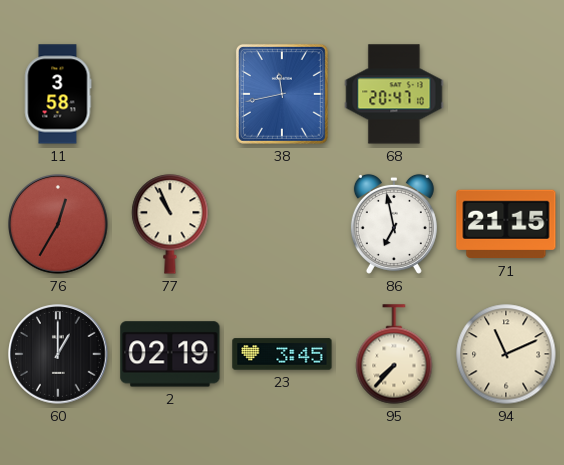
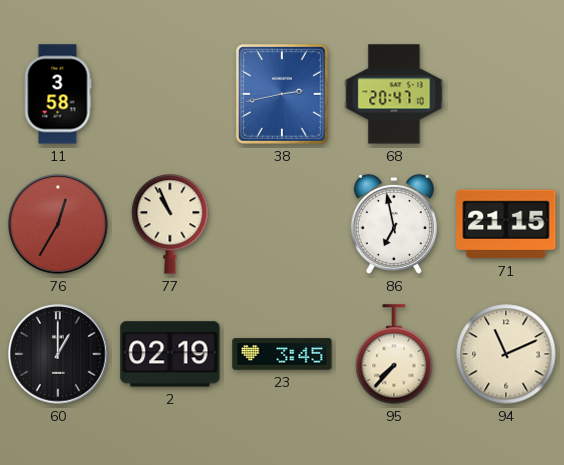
38: 11:43 -> 2:43 (282, 94)
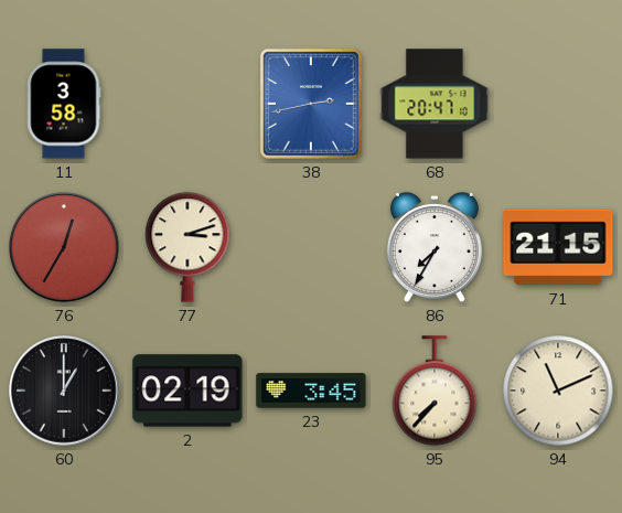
77: 10:56 -> 3:12 (187, 247)
86: 6:58 -> 7:35 (435, 247)
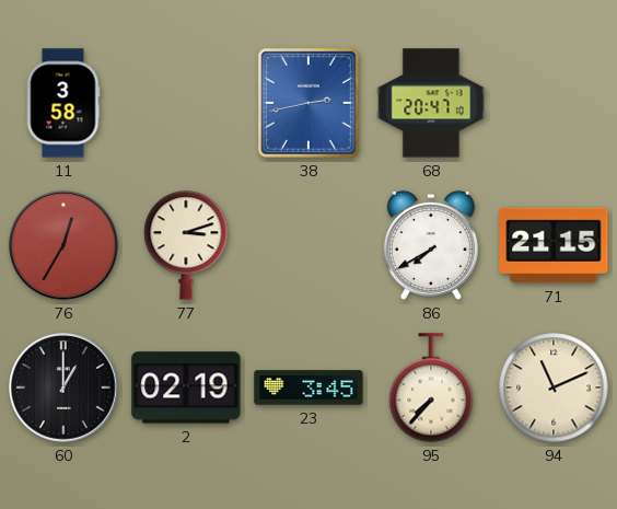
86: 7:35 -> 7:40 (431, 245)
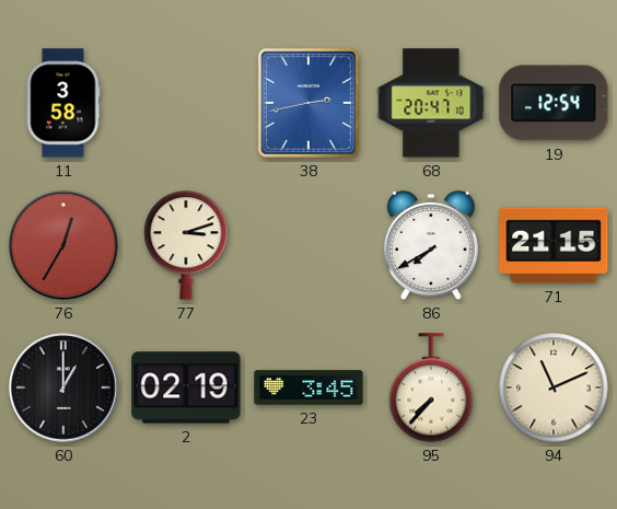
19: none -> 12:54 (554, 103)
